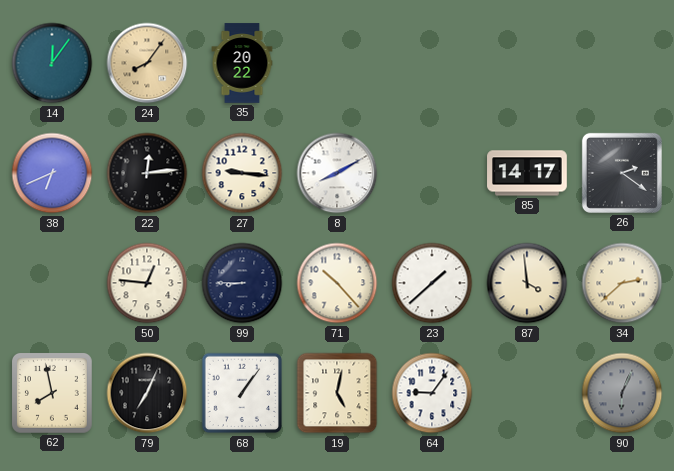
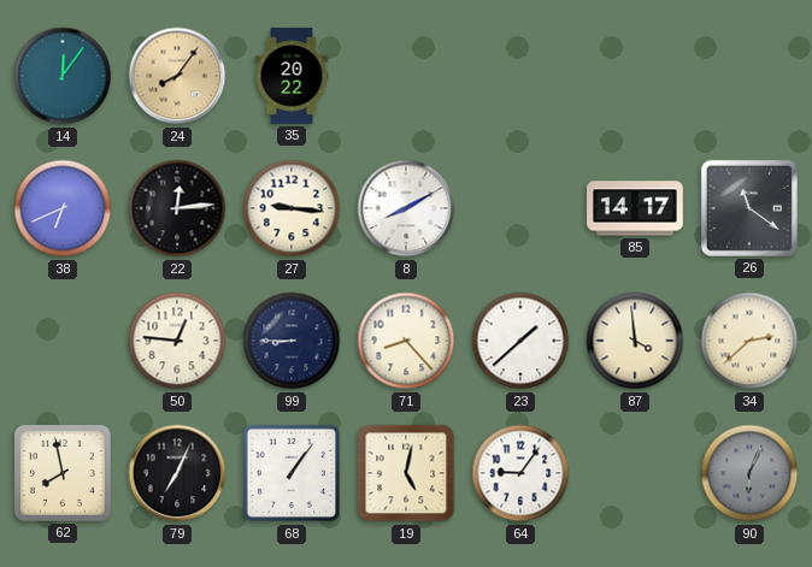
26: 2:21 -> 11:21 (749, 208)
71: 10:23 -> 8:23 (406, 341)
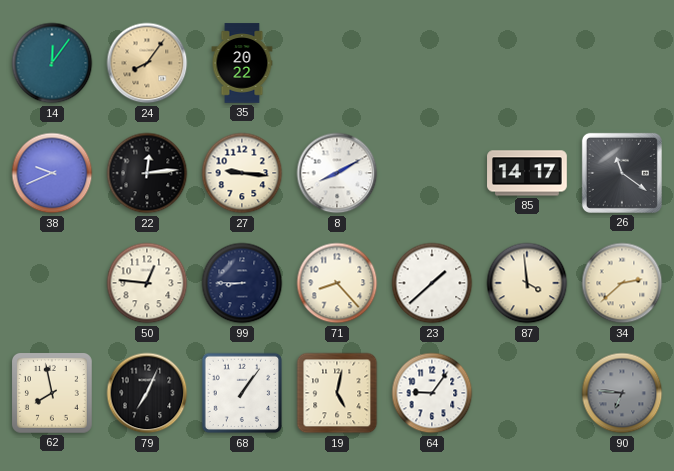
38: 6:41 -> 9:41 (52, 173)
90: 6:04 -> 6:46 (622, 393)
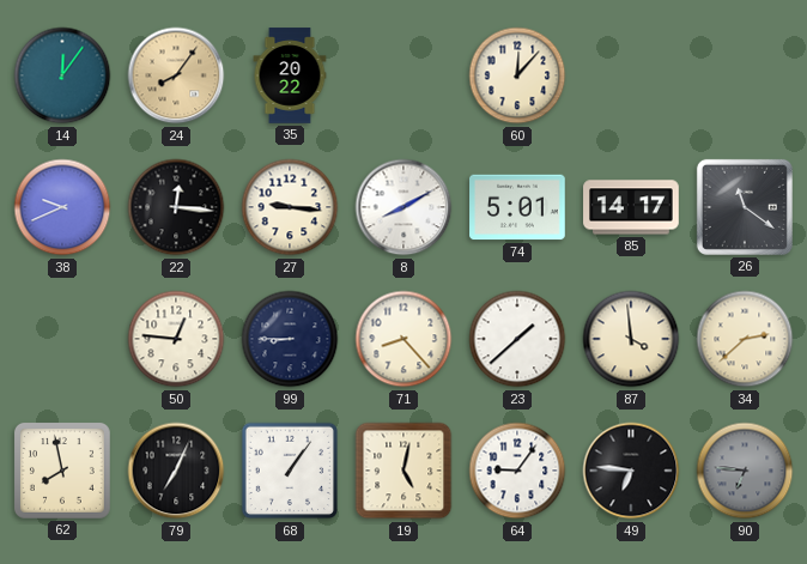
60: none -> 12:07 (517, 75)
22: 12:14 -> 12:16 (176, 207)
74: none -> 5:01 (517, 207)
49: none -> 6:46 (631, 471)
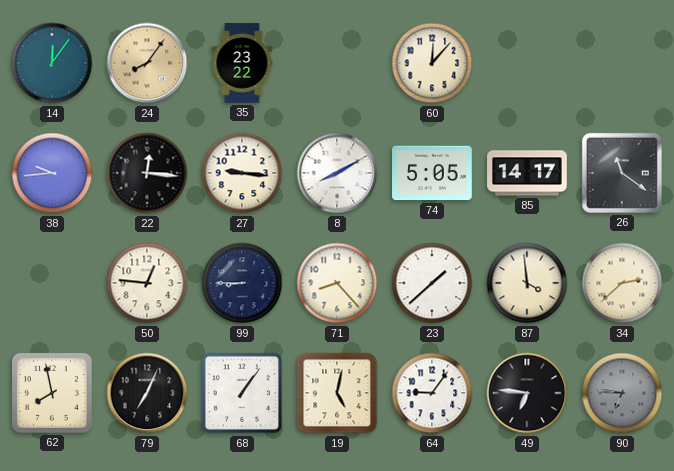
35: 20:22 -> 23:22 (242, 63)
38: 9:41 -> 9:44 (52, 173)
74: 5:01 -> 5:05 (432, 173)
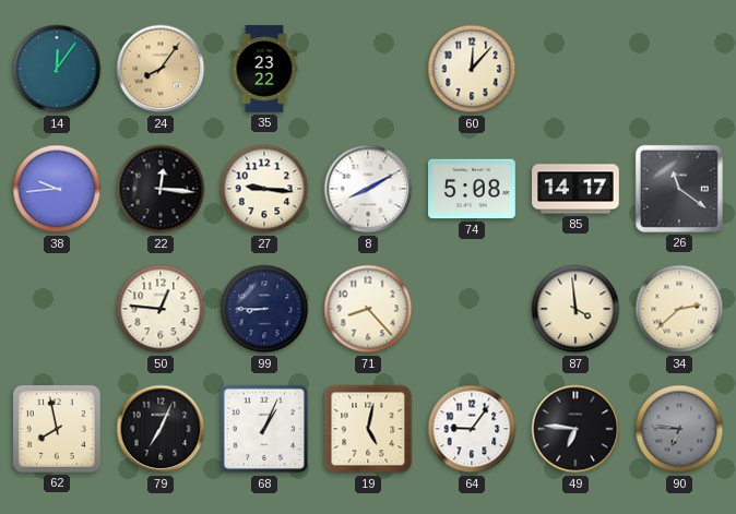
74: 5:05 -> 5:08 (472, 189)
23: 1:38 -> none (432, 283)
68: 1:06 -> 1:04 (264, 429)
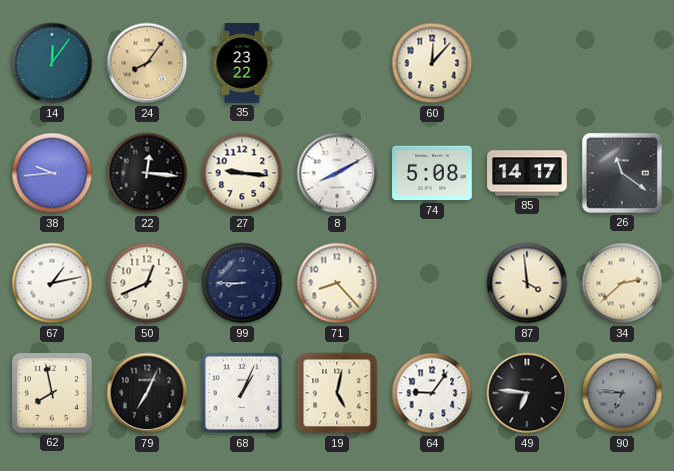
67: none -> 1:13 (52, 283)
50: 12:46 -> 12:41 (147, 283)
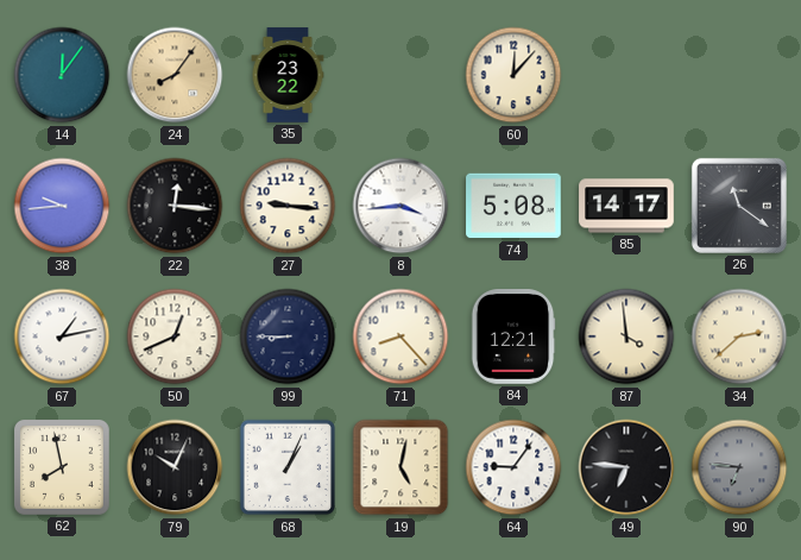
8: 8:10 -> 3:44 (400, 206)
84: none -> 12:21 (513, 336)
79: 7:04 -> 10:04 (175, 467)
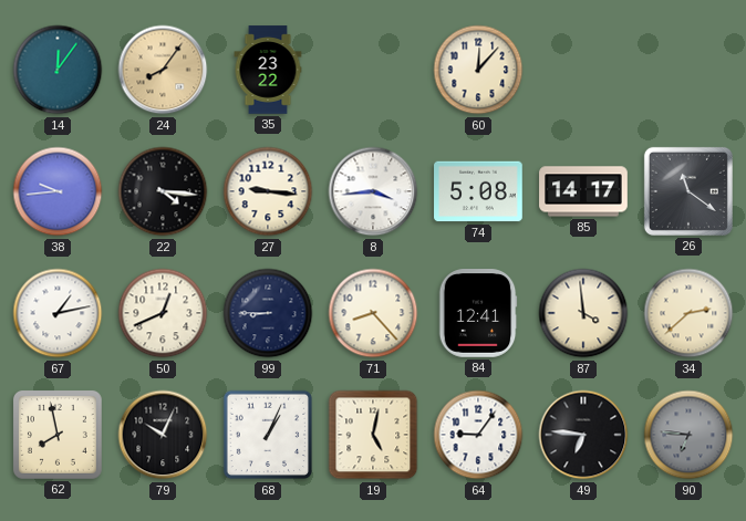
22: 12:16 -> 4:16 (163, 191)
84: 12:21 -> 12:41 (478, 313)
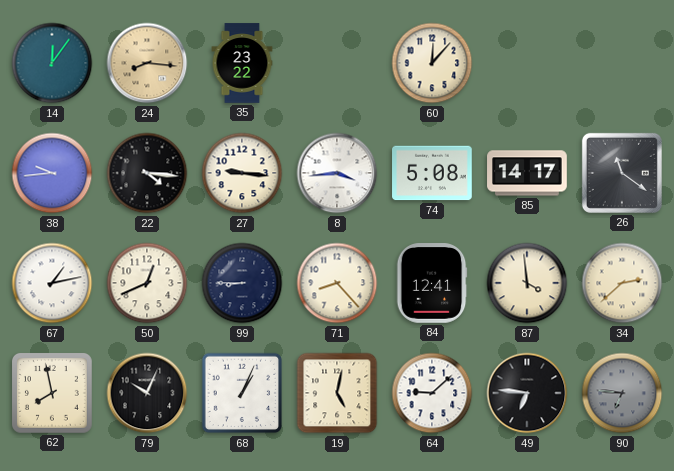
24: 8:06 -> 8:16 (147, 63)
64: 9:06 -> 9:08 (432, 393)
